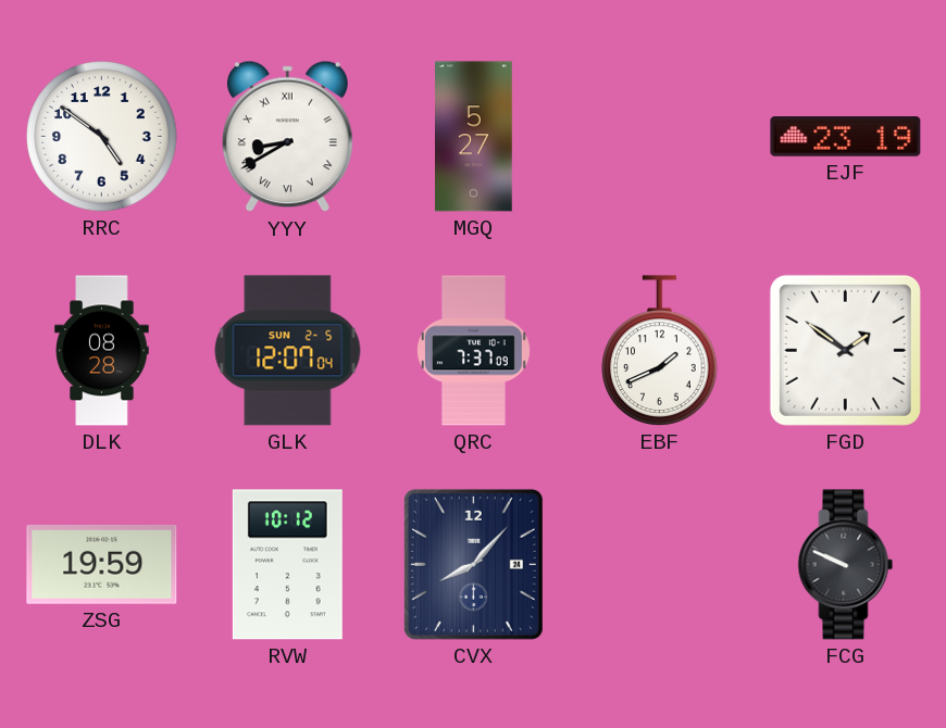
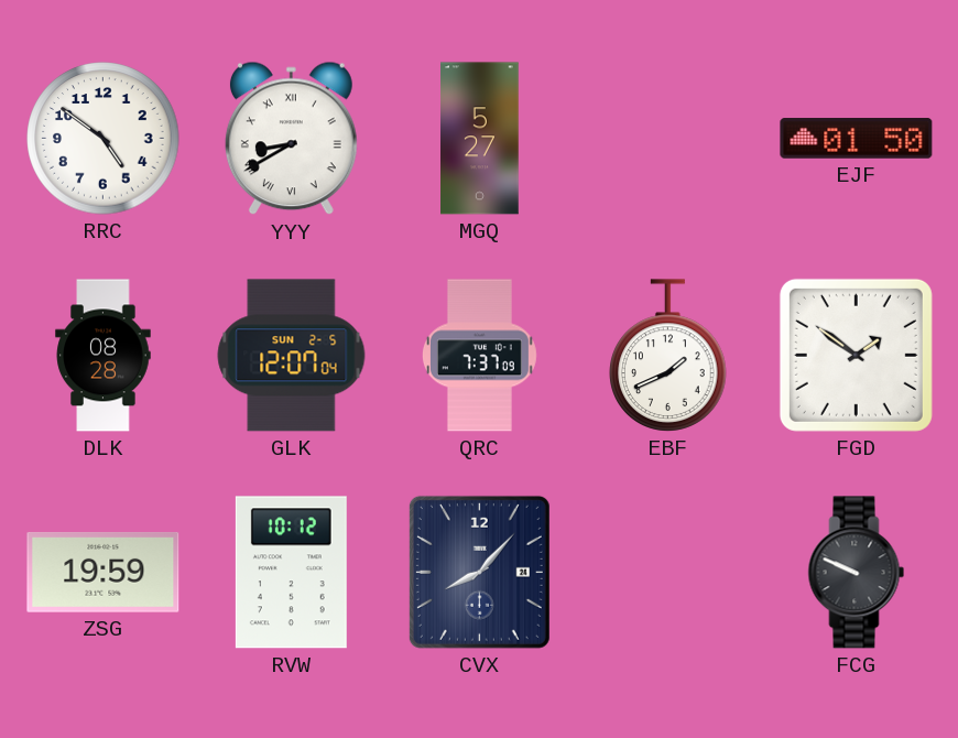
EJF: 23:19 -> 01:50 (857, 139)
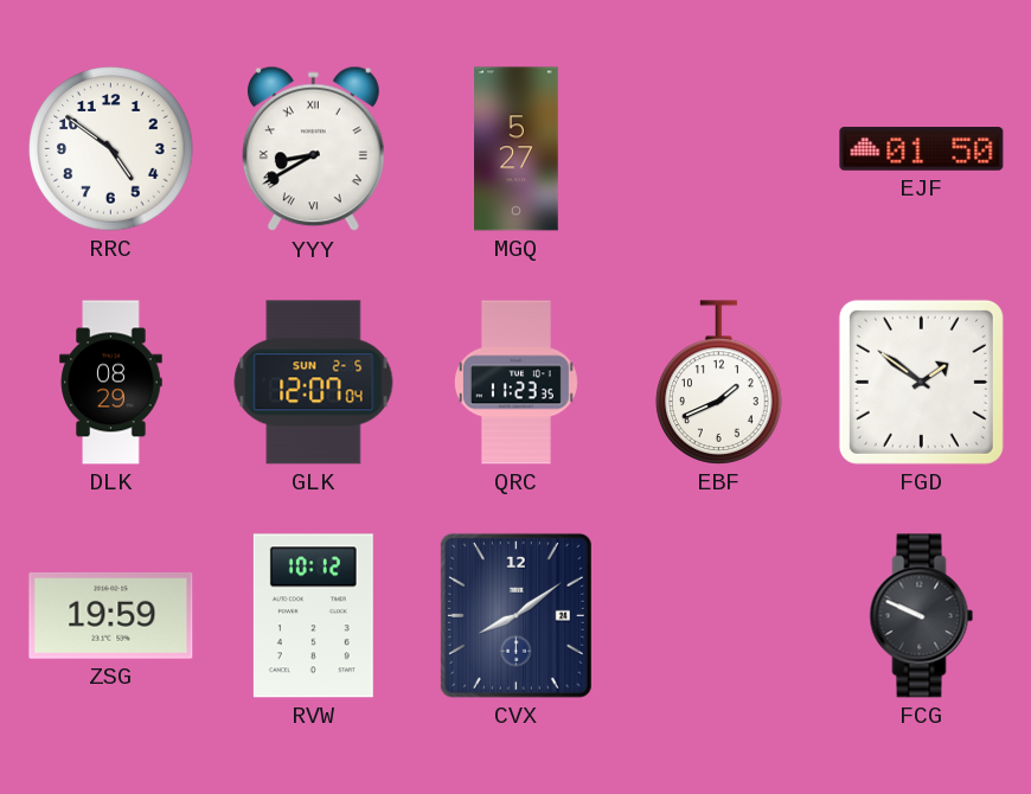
DLK: 08:28 -> 08:29 (111, 383)
QRC: 7:37 -> 11:23 (515, 383)
CVX: 8:07 -> 8:09 (515, 615)
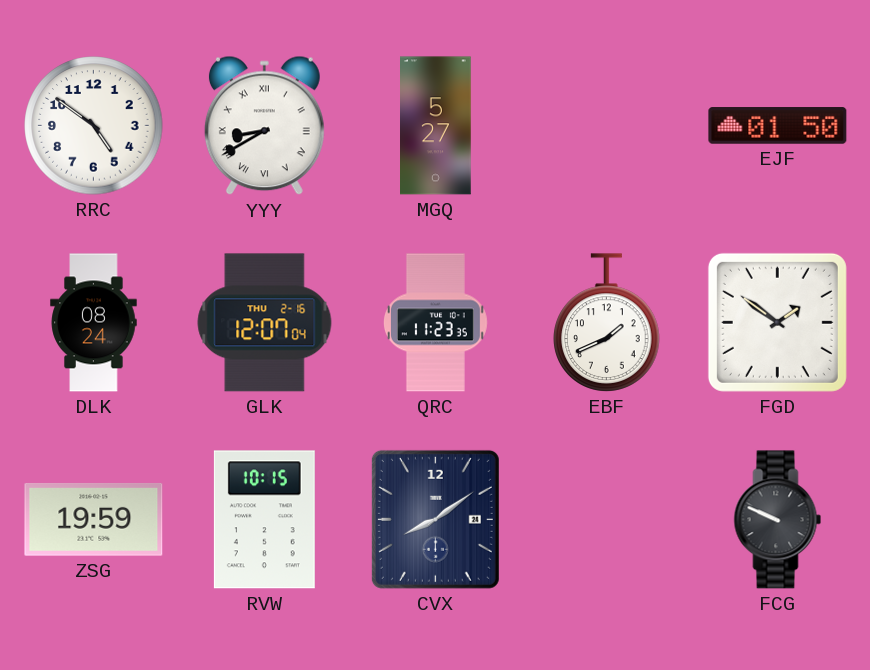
DLK: 08:29 -> 08:24 (94, 323)
GLK date: SUN 2-5 -> THU 2-16 (265, 323)
RVW: 10:12 -> 10:15 (264, 520)
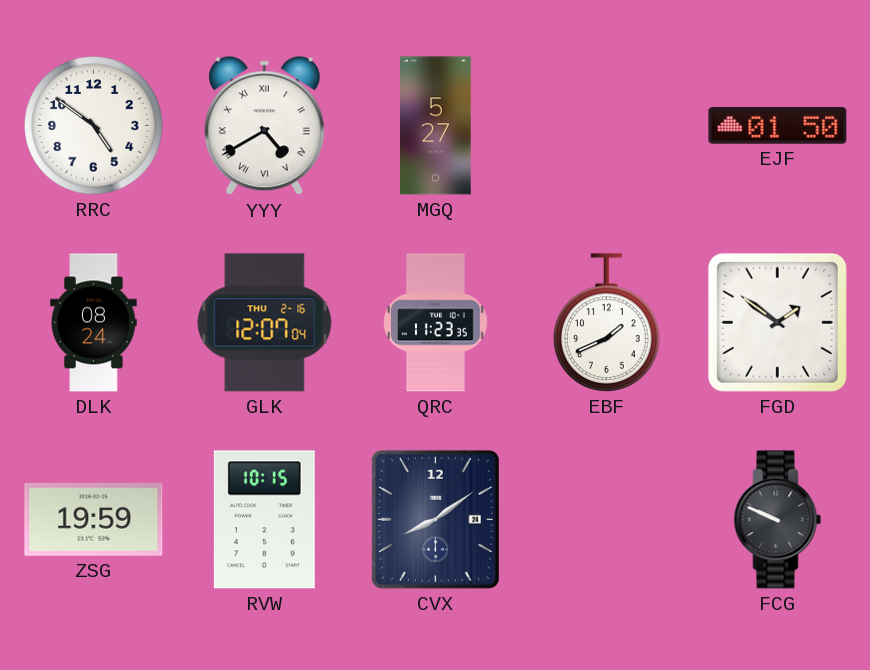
YYY: 8:40 -> 4:40 (264, 126)
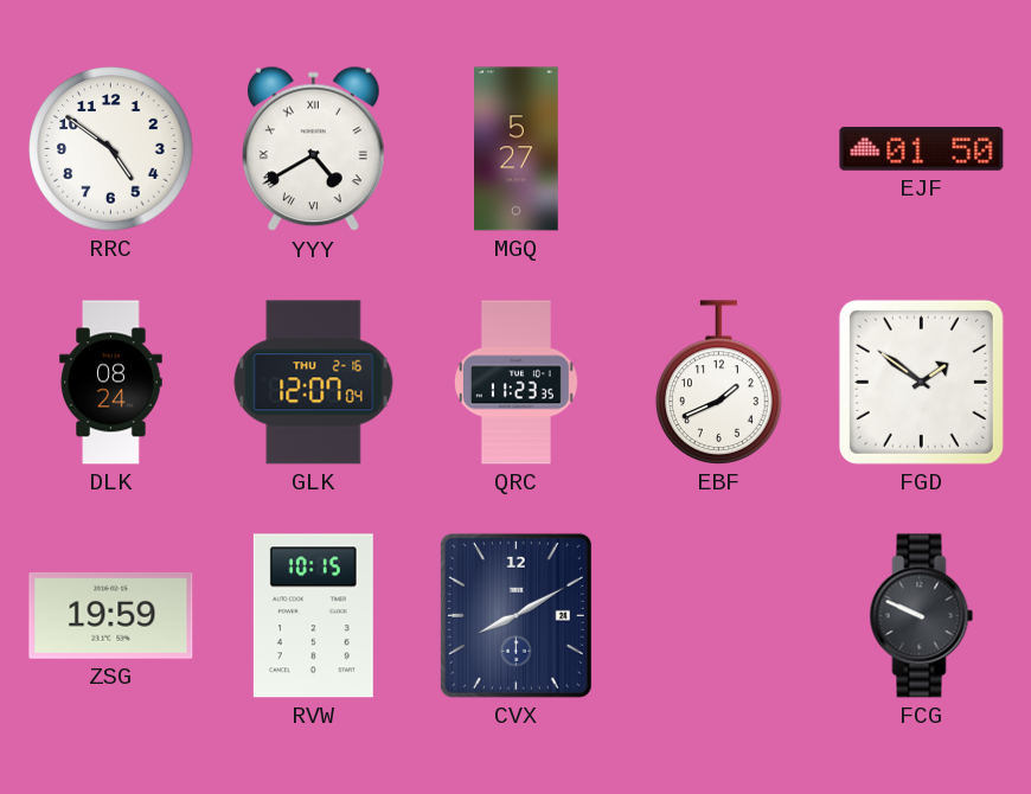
CVX: 8:09 -> 8:10 (515, 615)
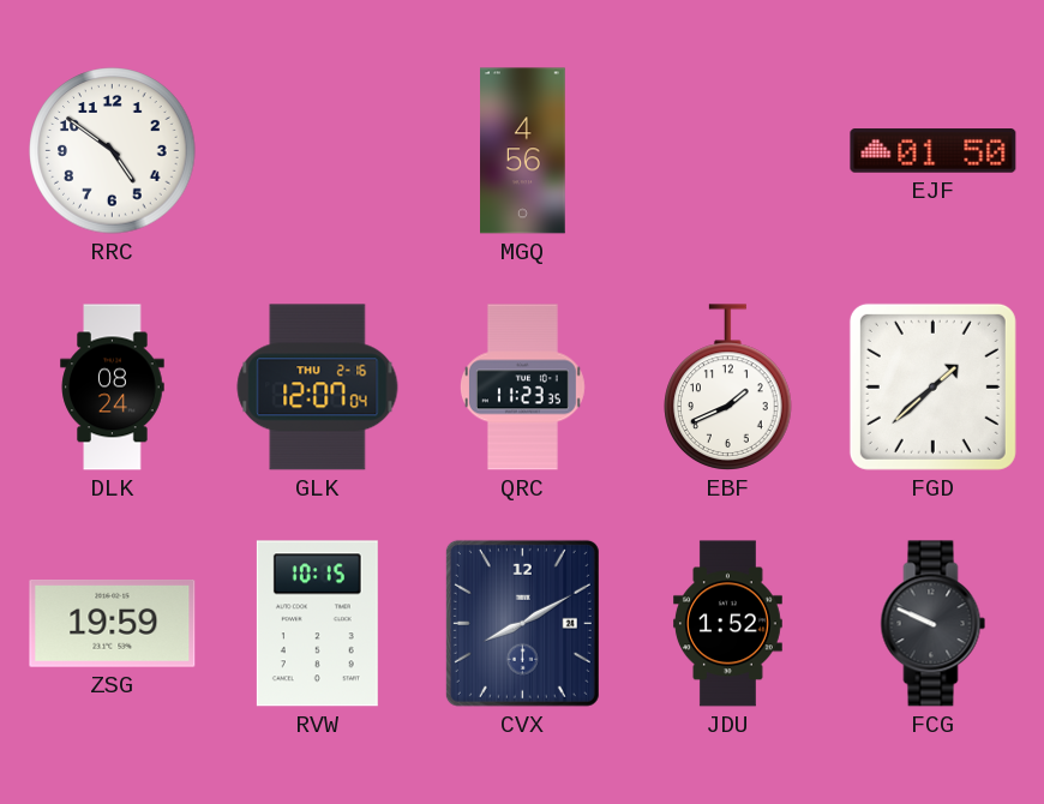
YYY: 4:40 -> none (313, 149)
MGQ: 5:27 -> 4:56 (523, 151)
FGD: 1:51 -> 1:38 (932, 386)
JDU: none -> 1:52 (728, 624)
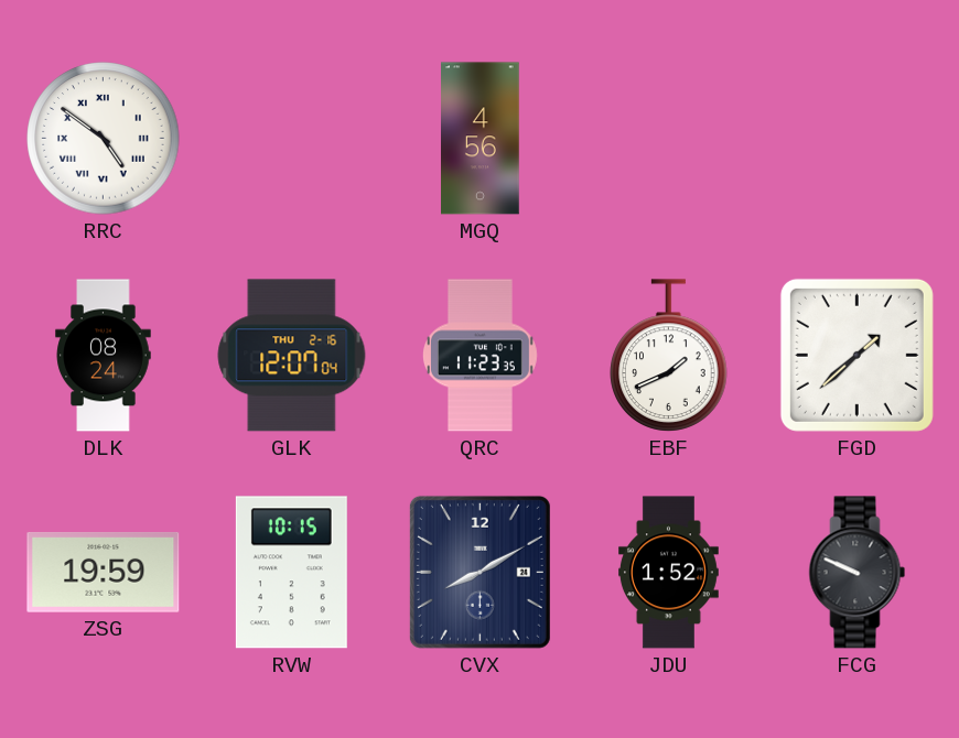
RRC numerals: Arabic -> Roman (104, 139)
EJF: 01:50 -> none (934, 151)
